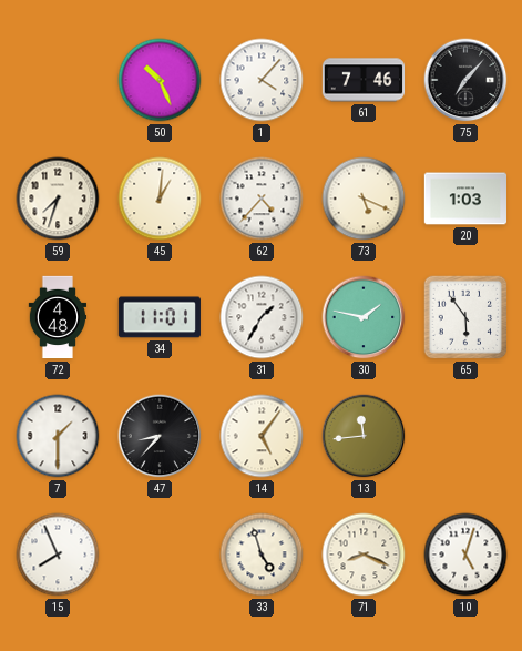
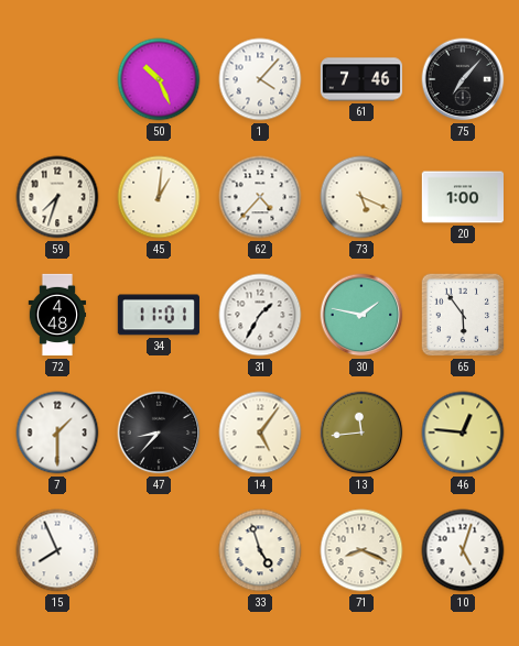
20: 1:03 -> 1:00 (462, 197)
46: none -> 12:46 (463, 433)
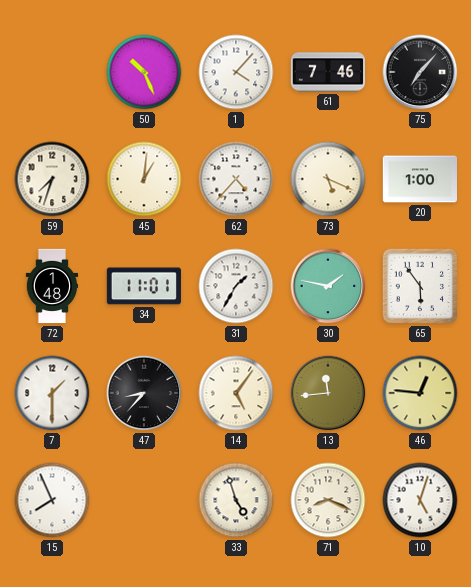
72: 4:48 -> 1:48 (52, 286)
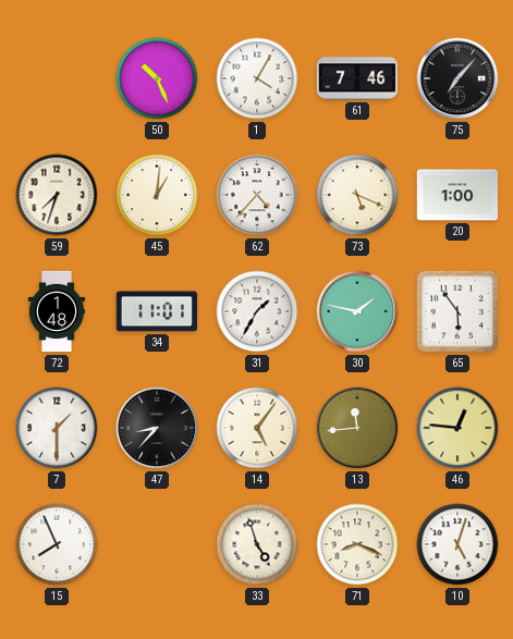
1: 4:07 -> 4:05 (257, 78)
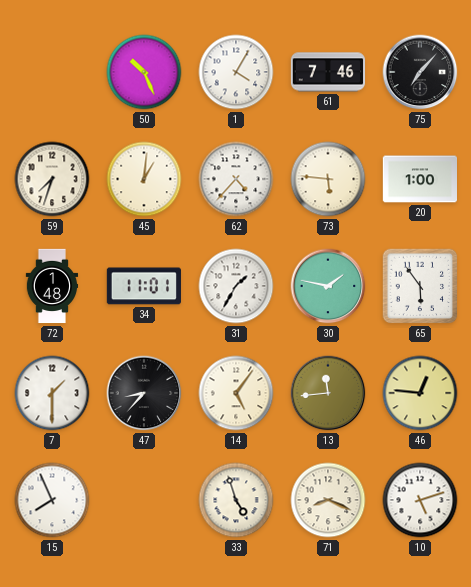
73: 5:19 -> 5:46 (328, 179)
10: 5:03 -> 5:12 (420, 500)
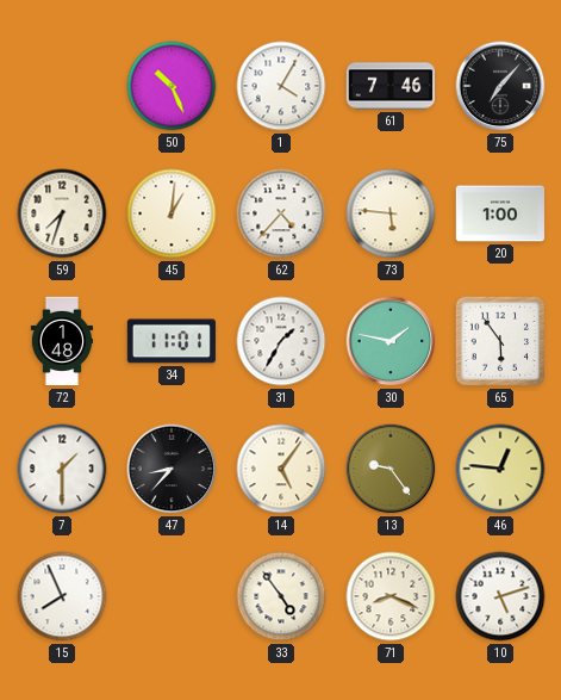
13: 11:44 -> 9:24 (391, 469)
33: 4:57 -> 4:54 (281, 596)
